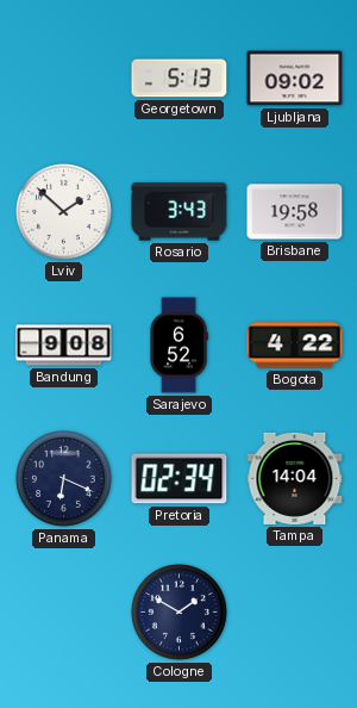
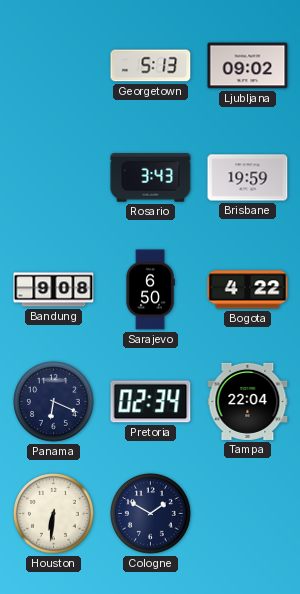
Lviv: 1:52 -> none (64, 212)
Brisbane: 19:58 -> 19:59 (248, 178)
Sarajevo: 6:52 -> 6:50 (150, 290)
Tampa: 14:04 -> 22:04 (248, 401)
Houston: none -> 6:31 (54, 514)
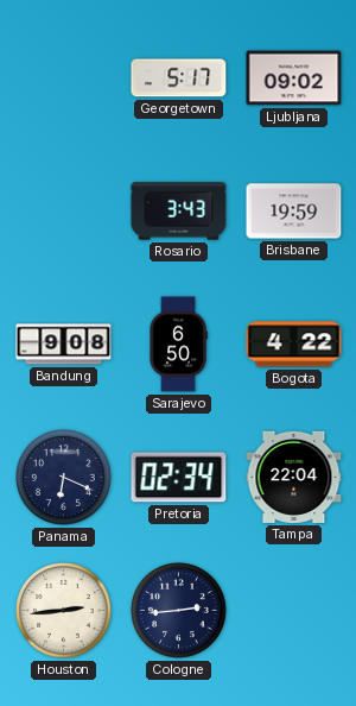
Georgetown: 5:13 -> 5:17 (179, 78)
Houston: 6:31 -> 2:44 (64, 611)
Cologne: 1:50 -> 2:44 (179, 611)
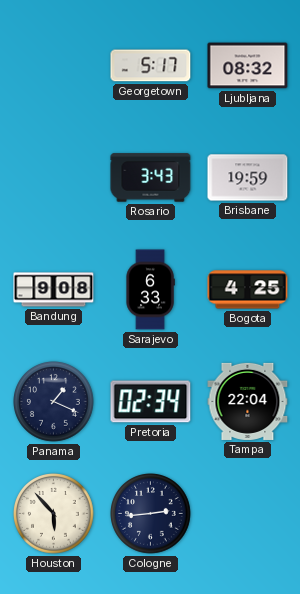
Ljubljana: 09:02 -> 08:32 (248, 66)
Sarajevo: 6:50 -> 6:33 (150, 290)
Bogota: 4:22 -> 4:25 (248, 290)
Panama: 6:19 -> 1:19 (54, 402)
Houston: 2:44 -> 5:53 (54, 514)
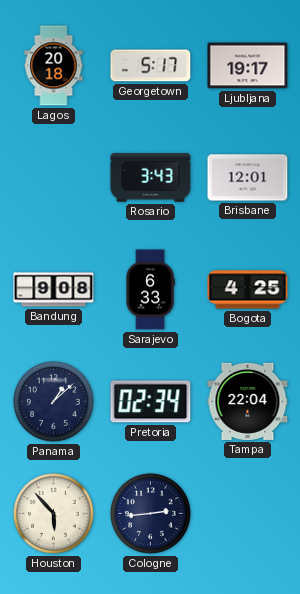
Lagos: none -> 20:18 (54, 66)
Ljubljana: 08:32 -> 19:17 (248, 66)
Brisbane: 19:59 -> 12:01 (248, 178)
Panama: 1:19 -> 1:08 (54, 402)
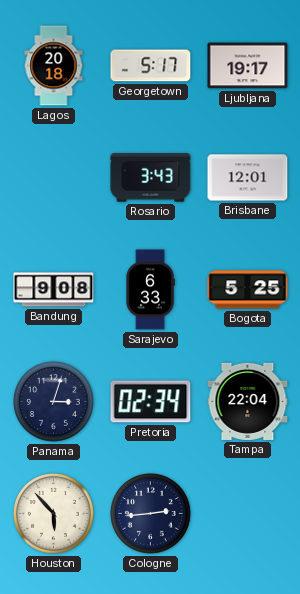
Bogota: 4:25 -> 5:25 (248, 290)
Panama: 1:08 -> 3:03 (54, 402)
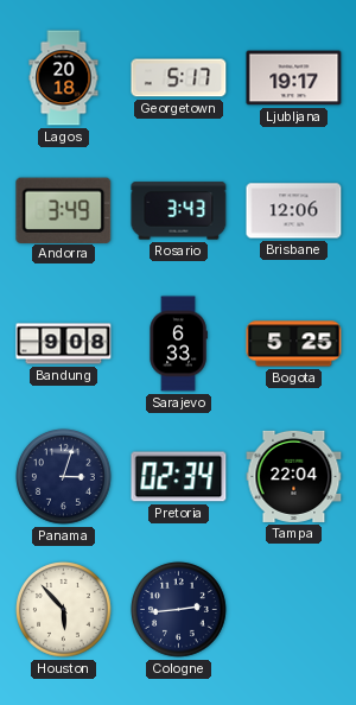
Andorra: none -> 3:49 (64, 210)
Brisbane: 12:01 -> 12:06 (294, 211)
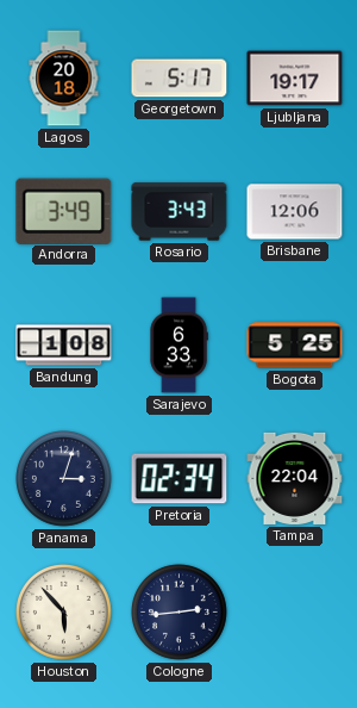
Bandung: 9:08 -> 1:08 (64, 346)
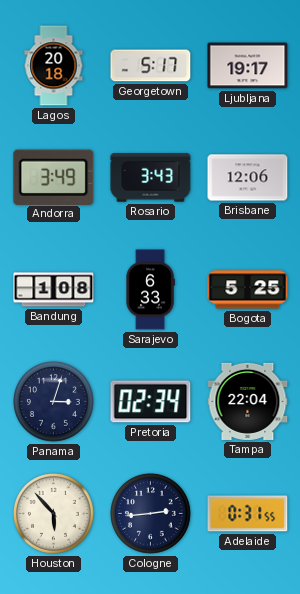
Adelaide: none -> 0:31 (248, 514)
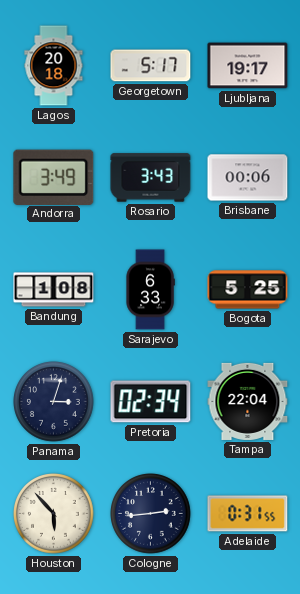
Brisbane: 12:06 -> 00:06 (248, 178)
